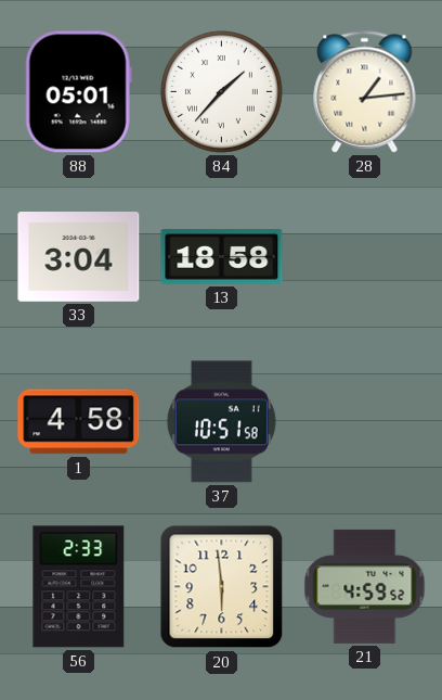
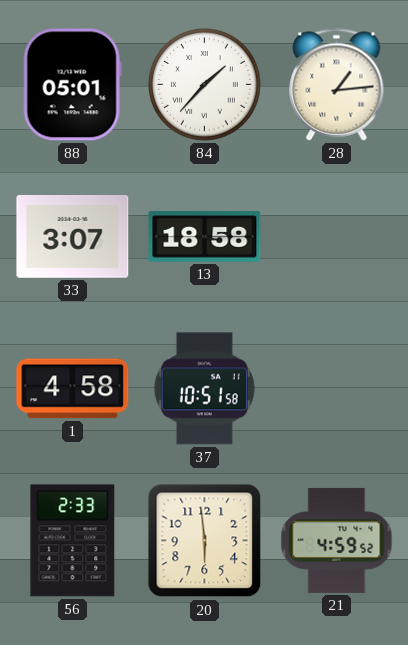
33: 3:04 -> 3:07 (73, 237)
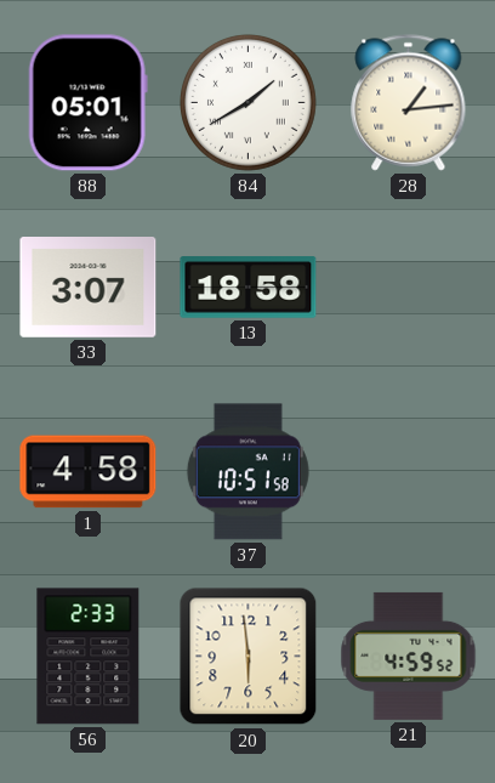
84: 1:37 -> 1:40 (247, 102)
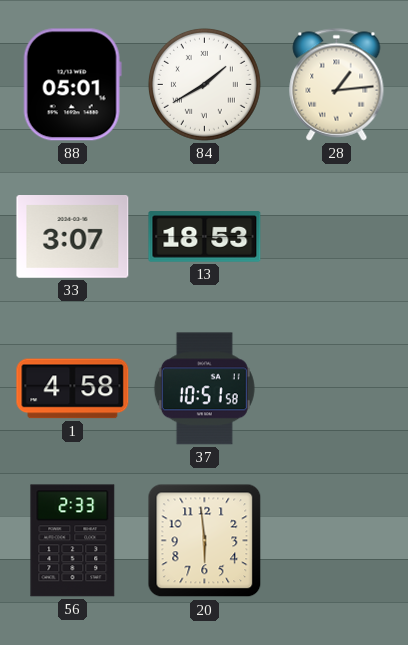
13: 18:58 -> 18:53 (205, 237)
21: 4:59 -> none (409, 656)
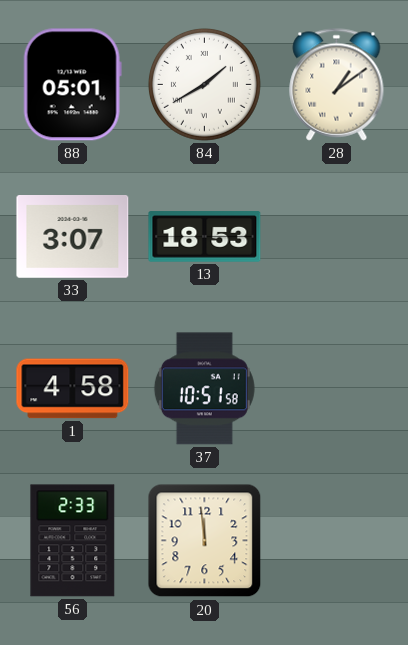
28: 1:14 -> 1:09 (337, 85)
20: 5:59 -> 11:59 (205, 541)
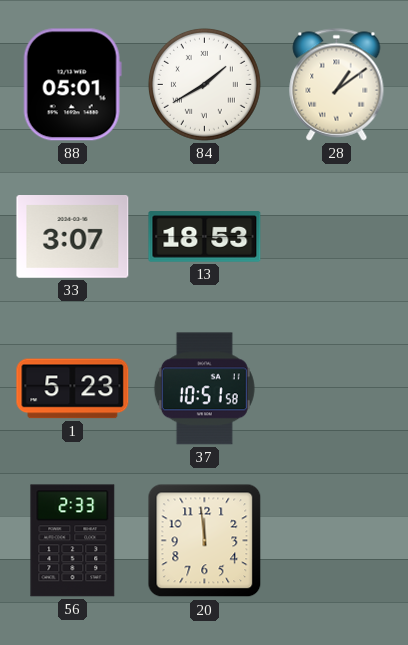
1: 4:58 -> 5:23 (73, 389)
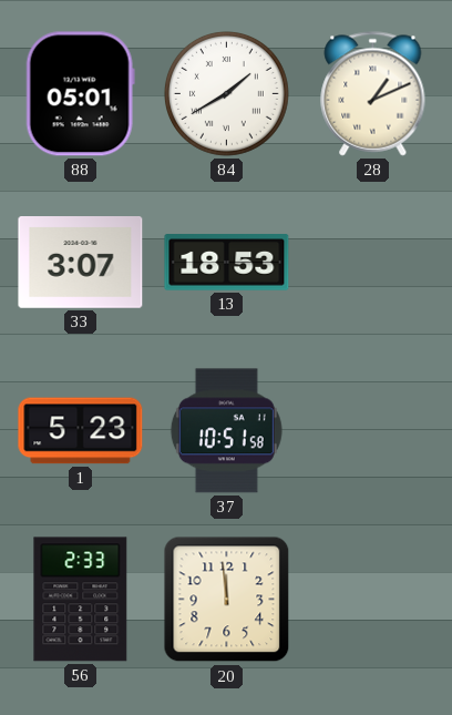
28: 1:09 -> 1:11 (373, 94)
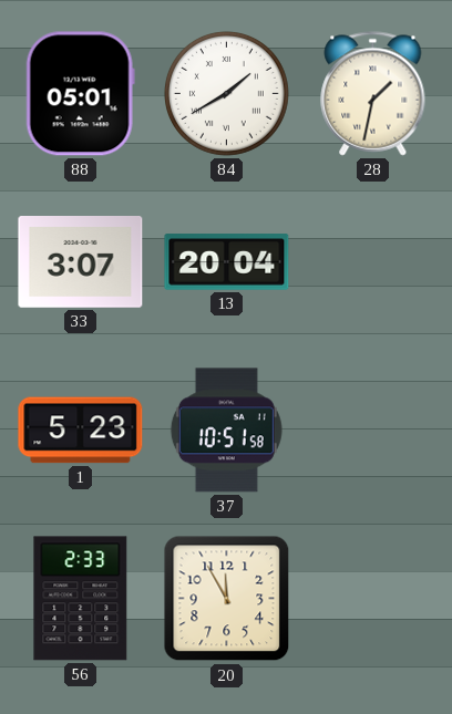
28: 1:11 -> 1:32 (373, 94)
13: 18:53 -> 20:04 (227, 262)
20: 11:59 -> 11:55 (227, 599)
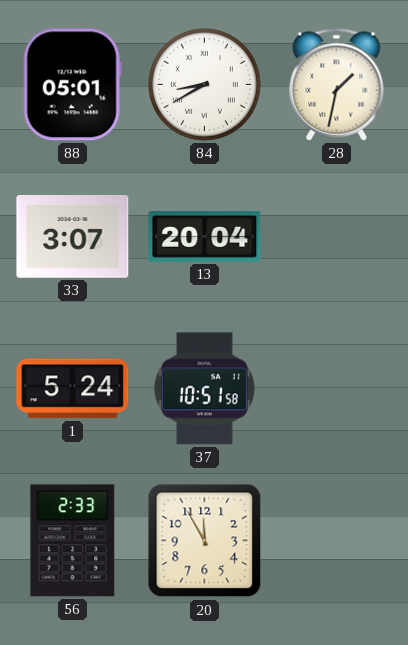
84: 1:40 -> 8:40 (204, 84)
1: 5:23 -> 5:24 (73, 389)
